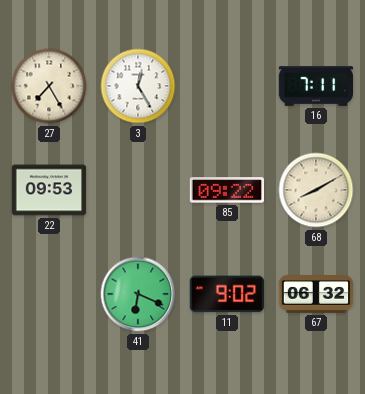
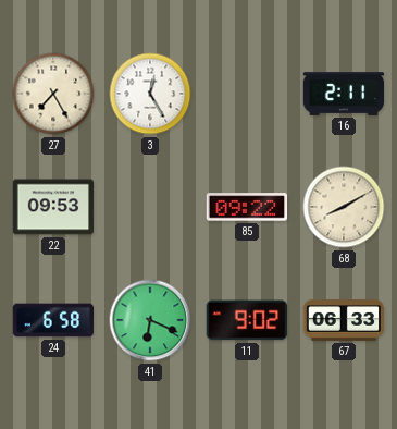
16: 7:11 -> 2:11 (344, 94)
24: none -> 6:58 (52, 320)
67: 06:32 -> 06:33 (344, 321)
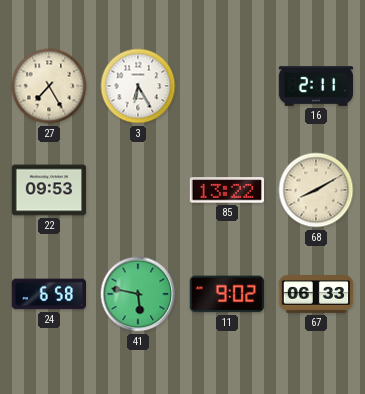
3: 12:25 -> 6:25 (138, 86)
85: 09:22 -> 13:22 (226, 190)
41: 6:19 -> 5:47 (138, 294)
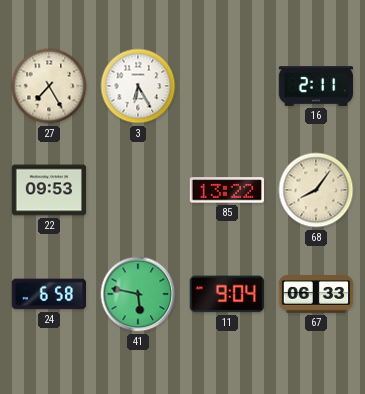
68: 8:10 -> 8:06 (316, 190)
11: 9:02 -> 9:04 (226, 294)
